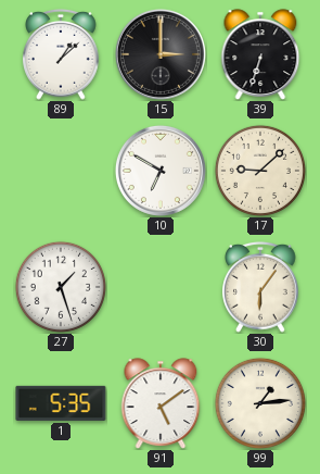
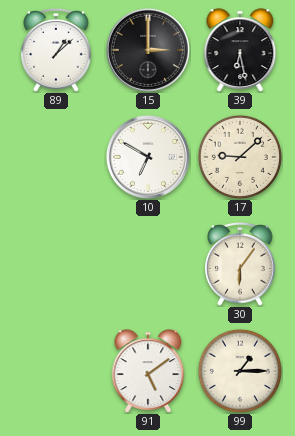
39: 6:33 -> 6:28 (240, 50)
27: 1:27 -> none (61, 287)
1: 5:35 -> none (61, 403)
99: 1:14 -> 1:15 (240, 371)
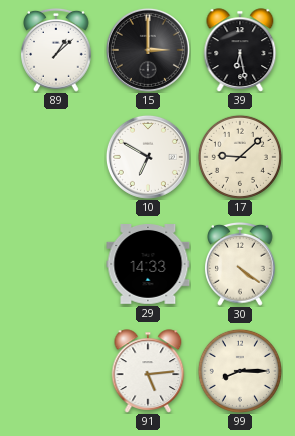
29: none -> 14:33 (148, 265)
30: 6:06 -> 4:21 (240, 264)
91: 5:09 -> 5:14 (148, 371)
99: 1:15 -> 8:15 (240, 371)
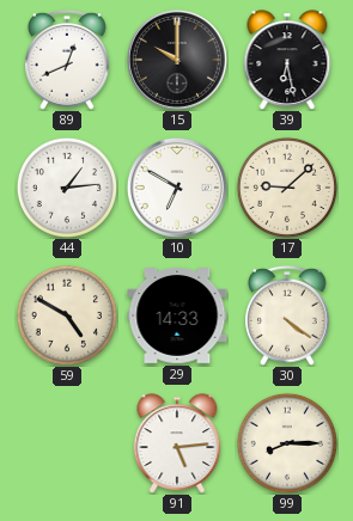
89: 1:08 -> 12:41 (67, 60)
15: 3:00 -> 10:00 (177, 60)
44: none -> 1:14 (67, 188)
59: none -> 4:50 (67, 315)
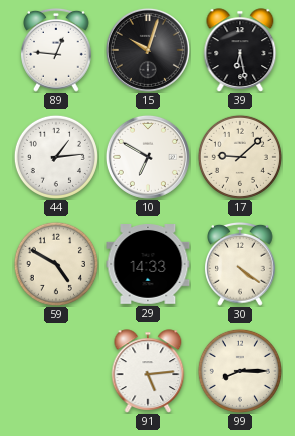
89: 12:41 -> 12:46 (56, 50)
15: 10:00 -> 10:03 (148, 50)
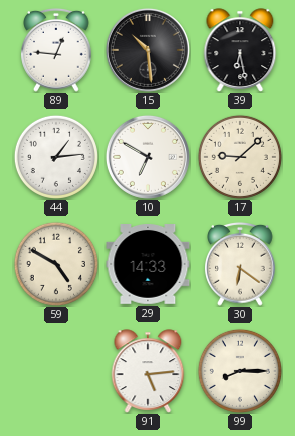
15: 10:03 -> 10:29 (148, 50)
30: 4:21 -> 6:21 (240, 264)
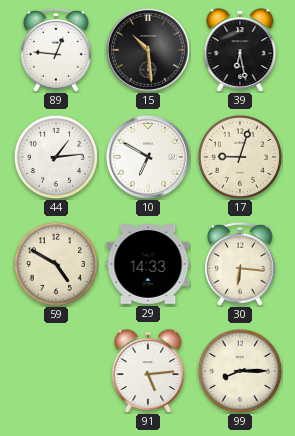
17: 9:08 -> 9:03 (240, 157)
30: 6:21 -> 6:16 (240, 264)
